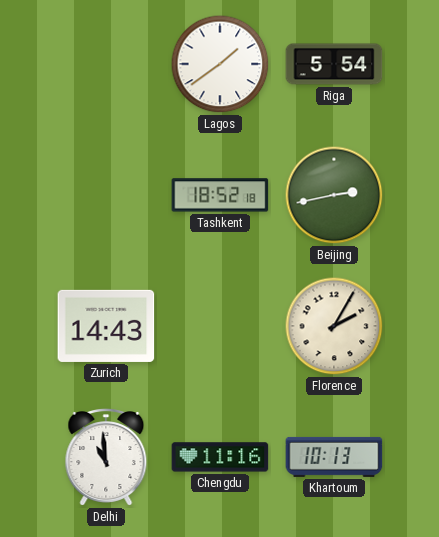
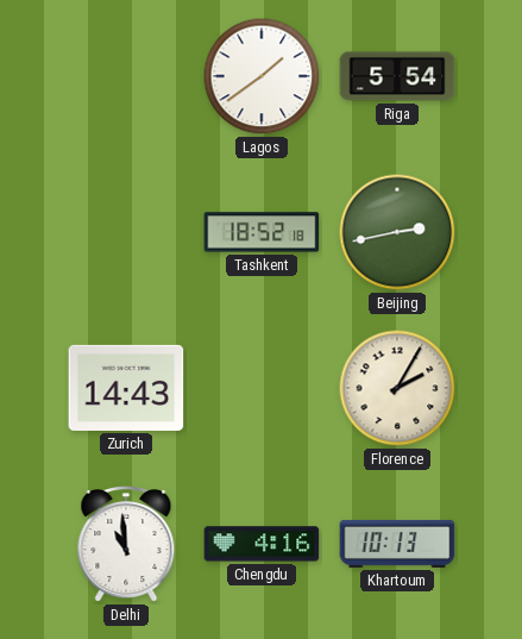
Chengdu: 11:16 -> 4:16 (262, 544)
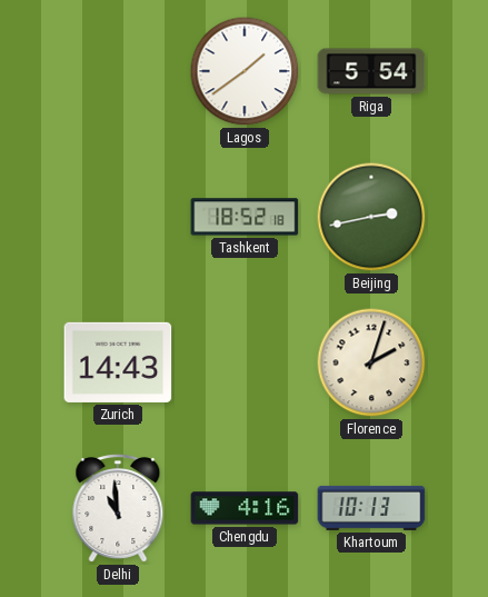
Florence: 2:05 -> 2:03 (371, 362)
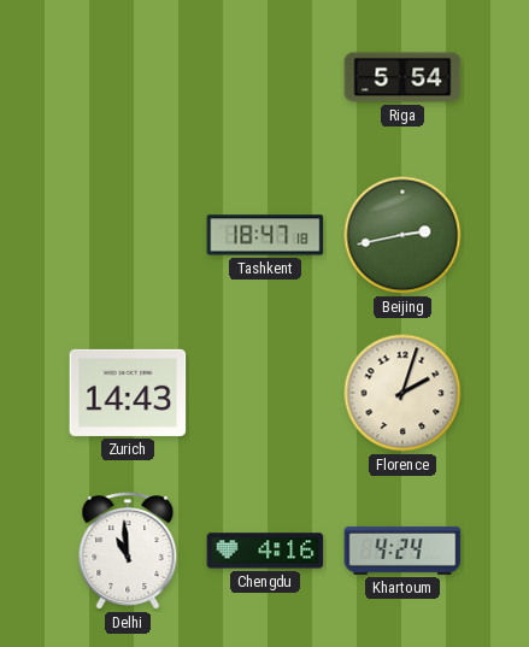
Lagos: 1:39 -> none (245, 71)
Tashkent: 18:52 -> 18:47 (265, 235)
Khartoum: 10:13 -> 4:24 (402, 551)
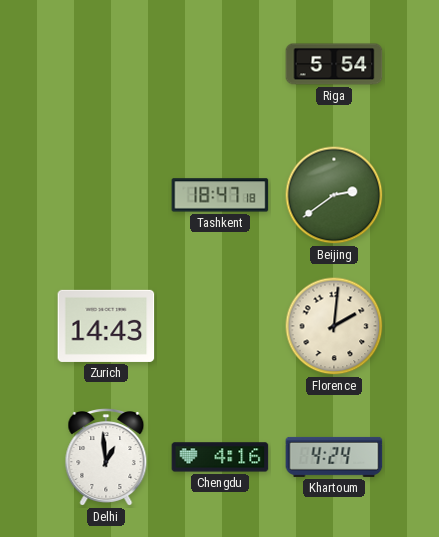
Beijing: 2:43 -> 2:39 (334, 195)
Florence: 2:03 -> 2:01 (334, 326)
Delhi: 10:59 -> 12:59 (106, 458)
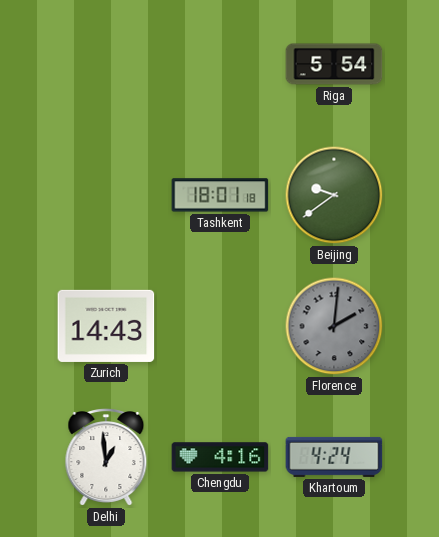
Tashkent: 18:47 -> 18:01 (220, 195)
Beijing: 2:39 -> 9:39 (334, 195)
Florence dial: cream -> grey (334, 326)
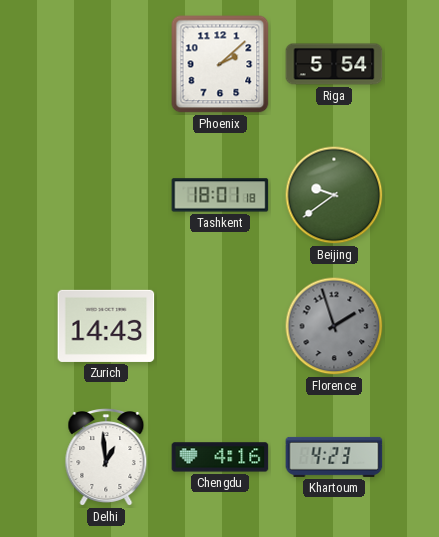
Phoenix: none -> 2:08 (220, 64)
Florence: 2:01 -> 1:57 (334, 326)
Khartoum: 4:24 -> 4:23 (334, 457)
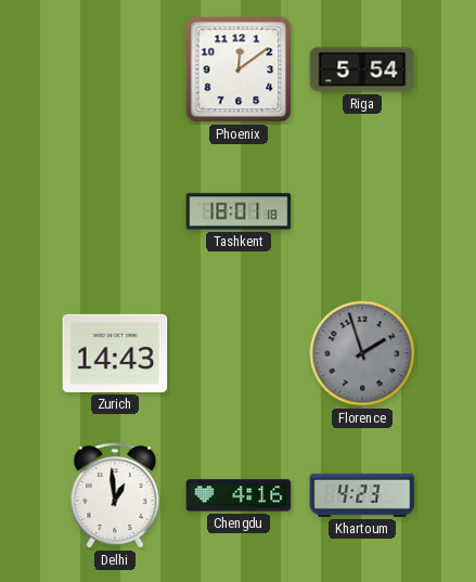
Phoenix: 2:08 -> 12:09 (239, 69)
Beijing: 9:39 -> none (334, 195)
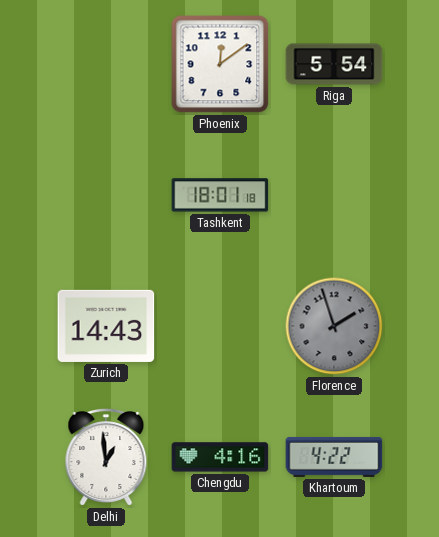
Khartoum: 4:23 -> 4:22 (334, 457)
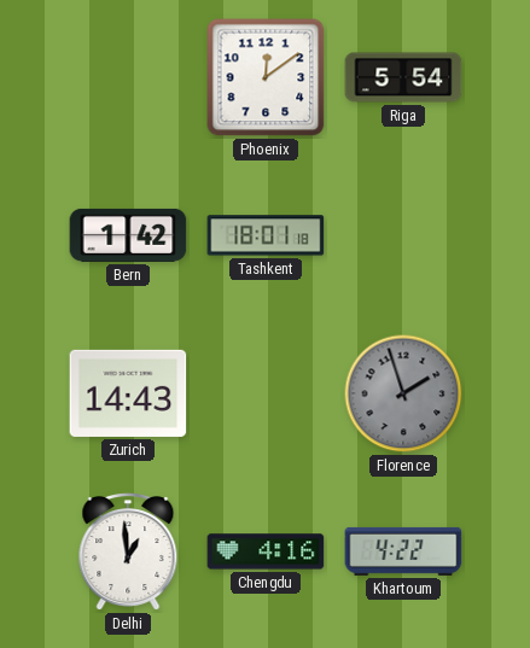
Bern: none -> 1:42 (128, 235)
